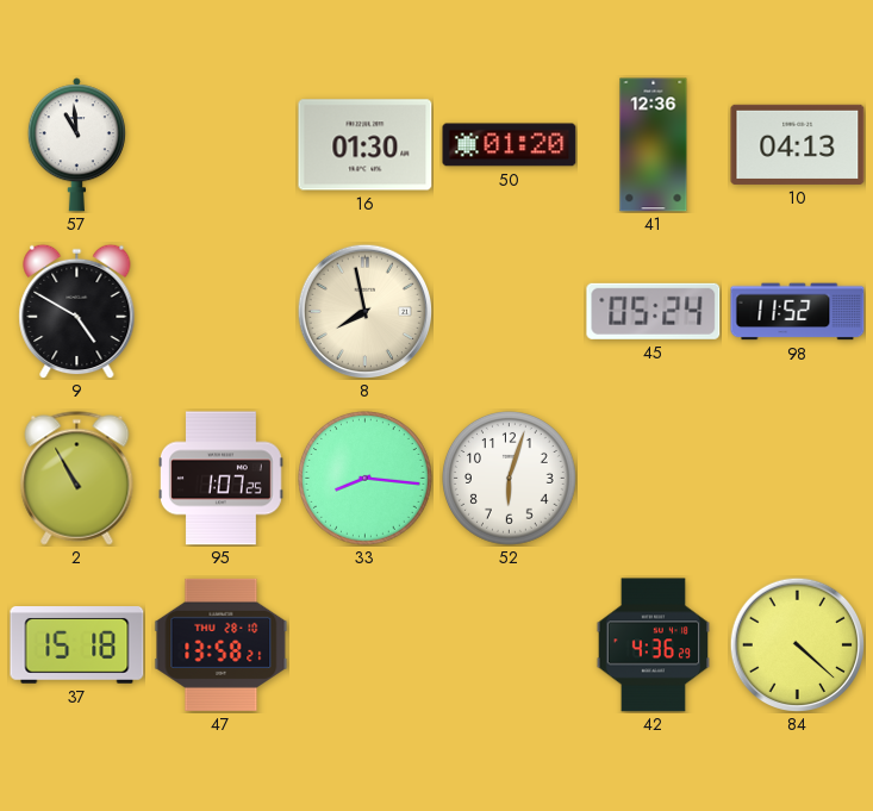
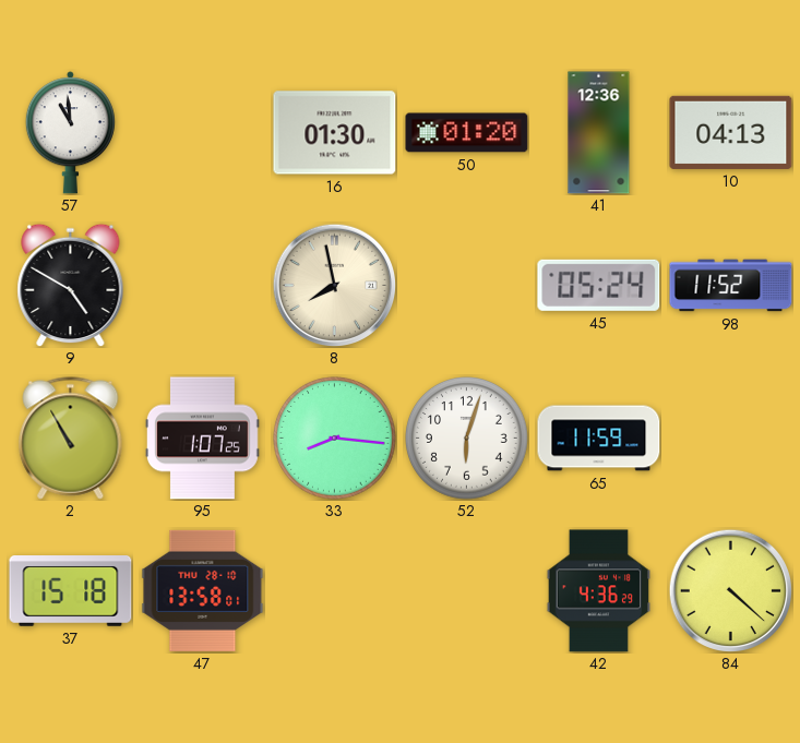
65: none -> 11:59 (599, 439)
47: 13:58:21 -> 13:58:01 (203, 590)
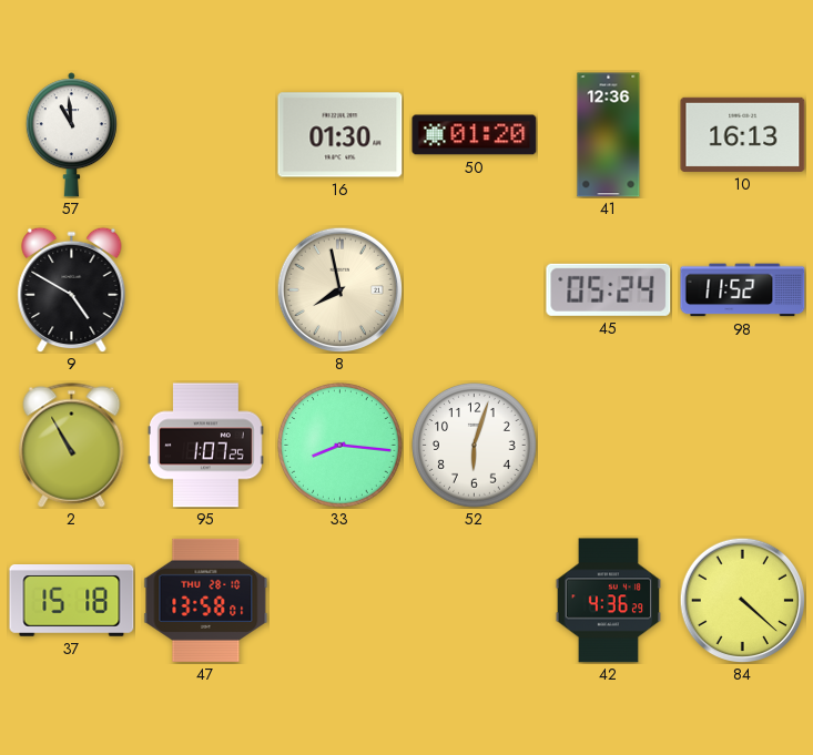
10: 04:13 -> 16:13 (743, 134)
65: 11:59 -> none (599, 439)
